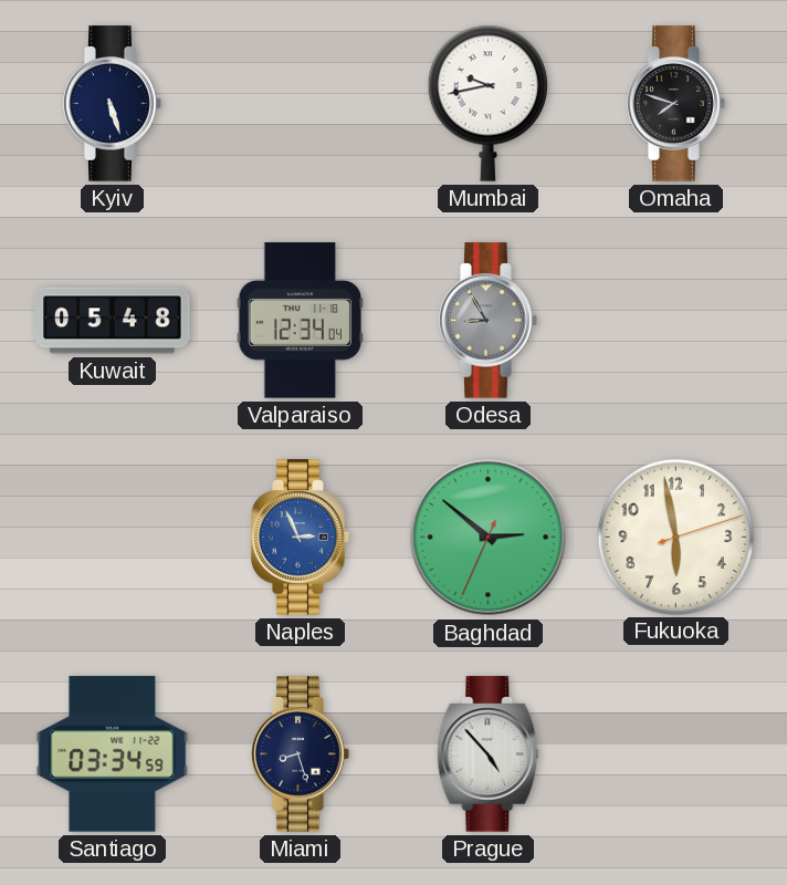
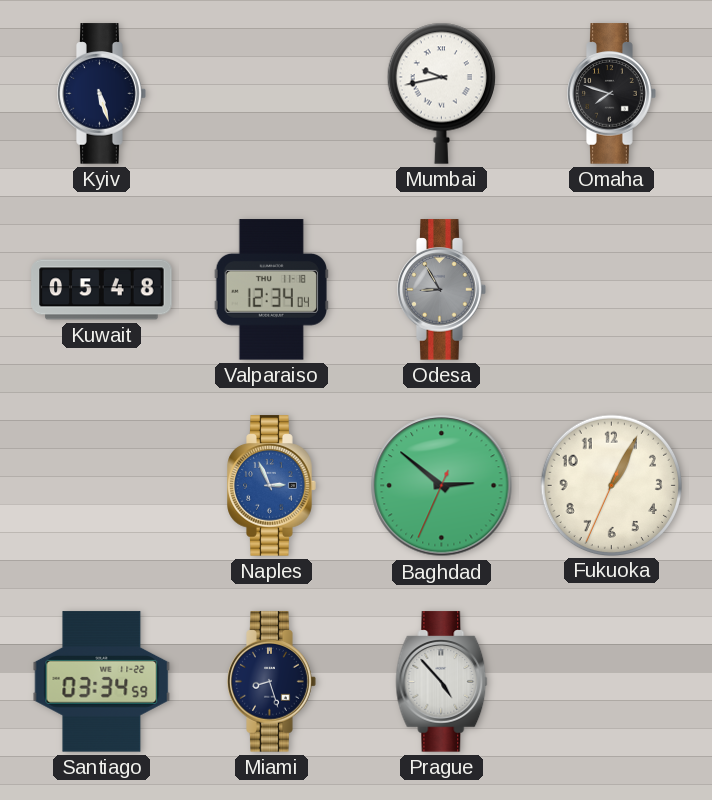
Fukuoka: 5:58 -> 1:04 (611, 485)
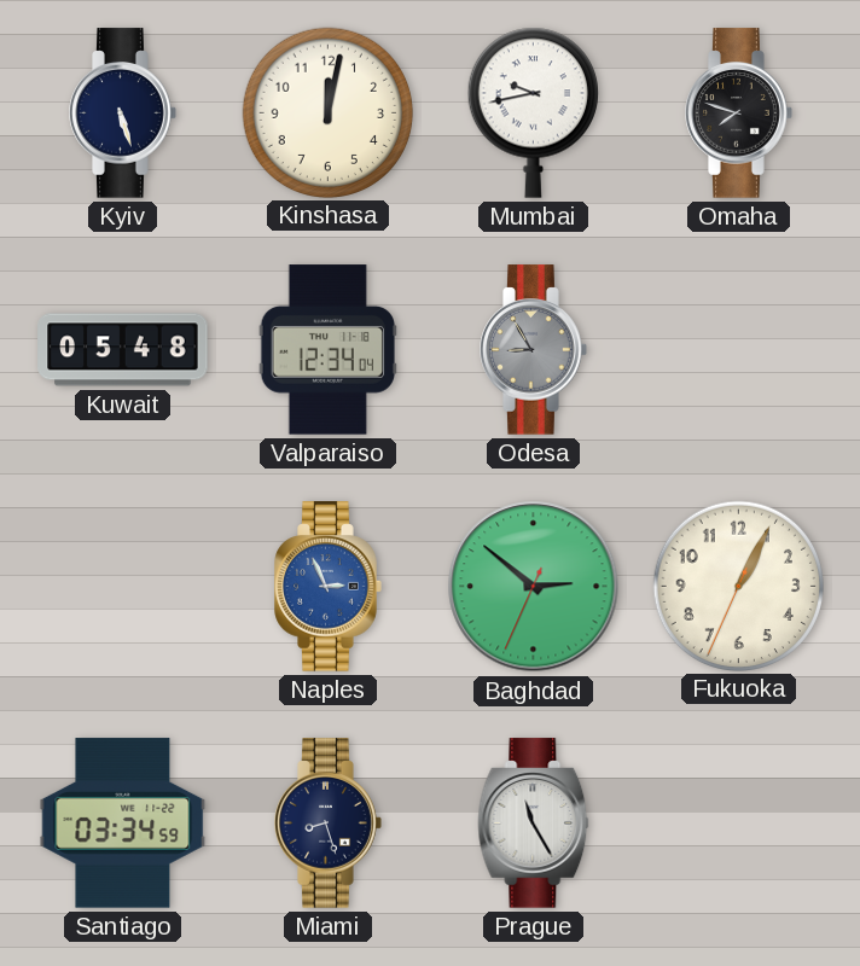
Kinshasa: none -> 12:02 (327, 112)
Prague: 4:53 -> 11:25 (534, 824)
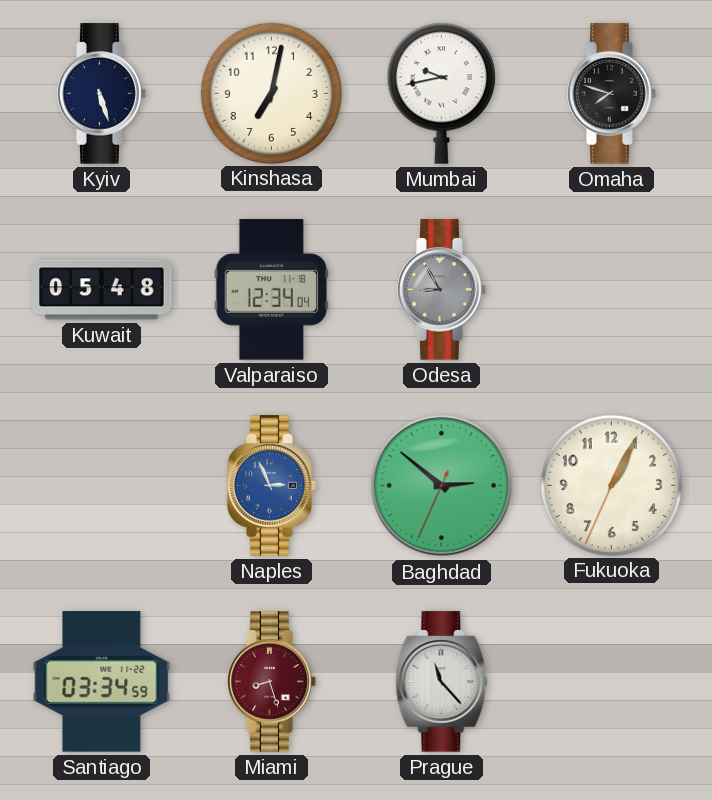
Kinshasa: 12:02 -> 7:02 (271, 93)
Miami dial: navy -> burgundy (272, 682)
Prague: 11:25 -> 11:23 (442, 682)
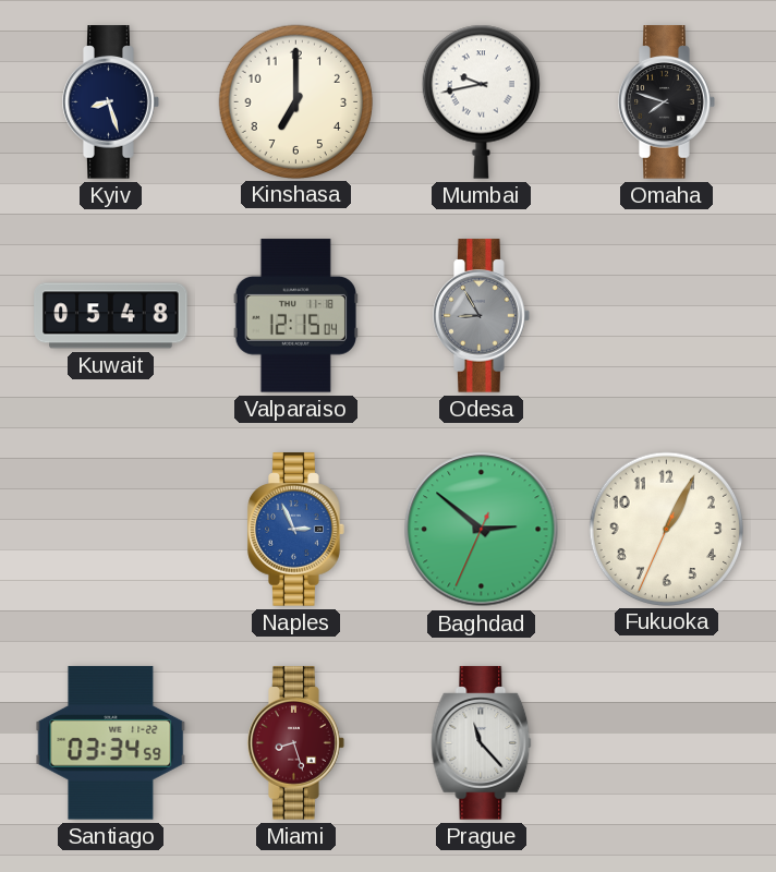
Kyiv: 5:27 -> 8:27 (111, 102)
Kinshasa: 7:02 -> 7:00 (295, 101)
Valparaiso: 12:34 -> 12:15 (295, 316)
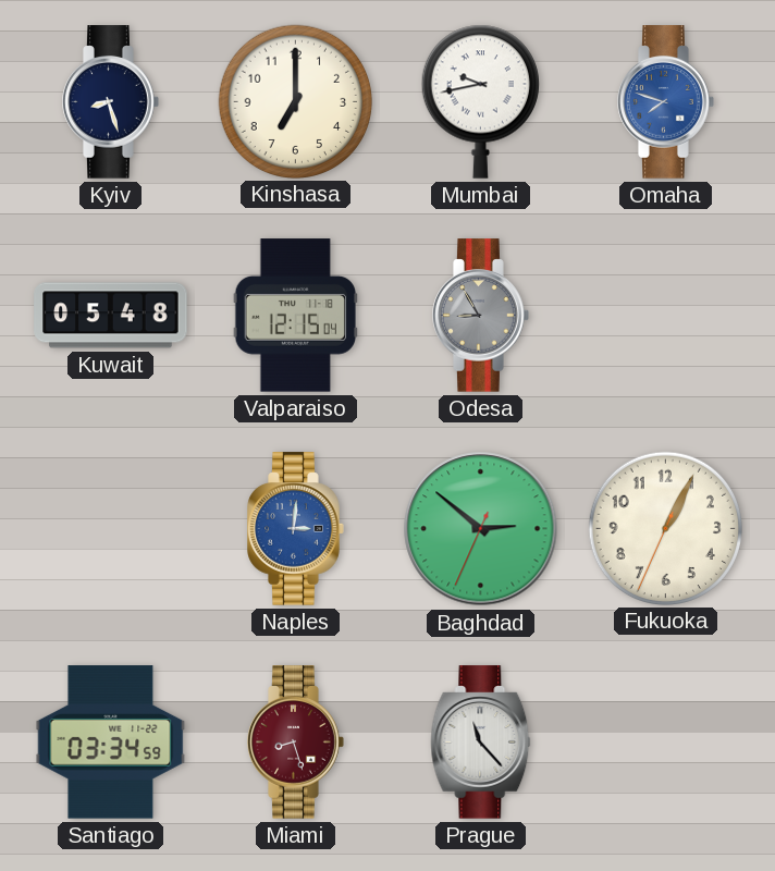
Omaha dial: black -> blue (666, 102)
Naples: 2:56 -> 3:01 (296, 529)
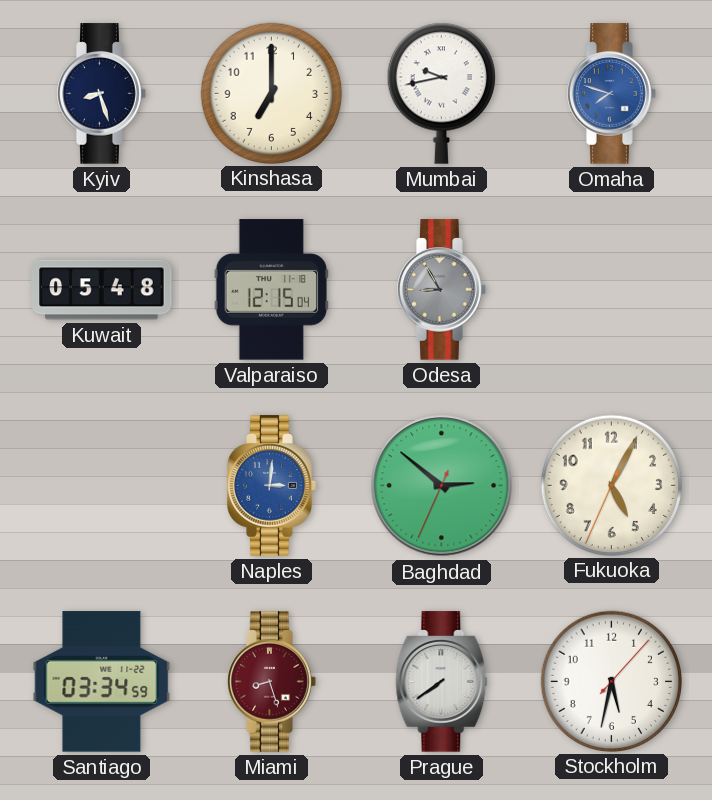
Fukuoka: 1:04 -> 5:04 (611, 485)
Prague: 11:23 -> 7:39 (442, 682)
Stockholm: none -> 5:32 (611, 681)
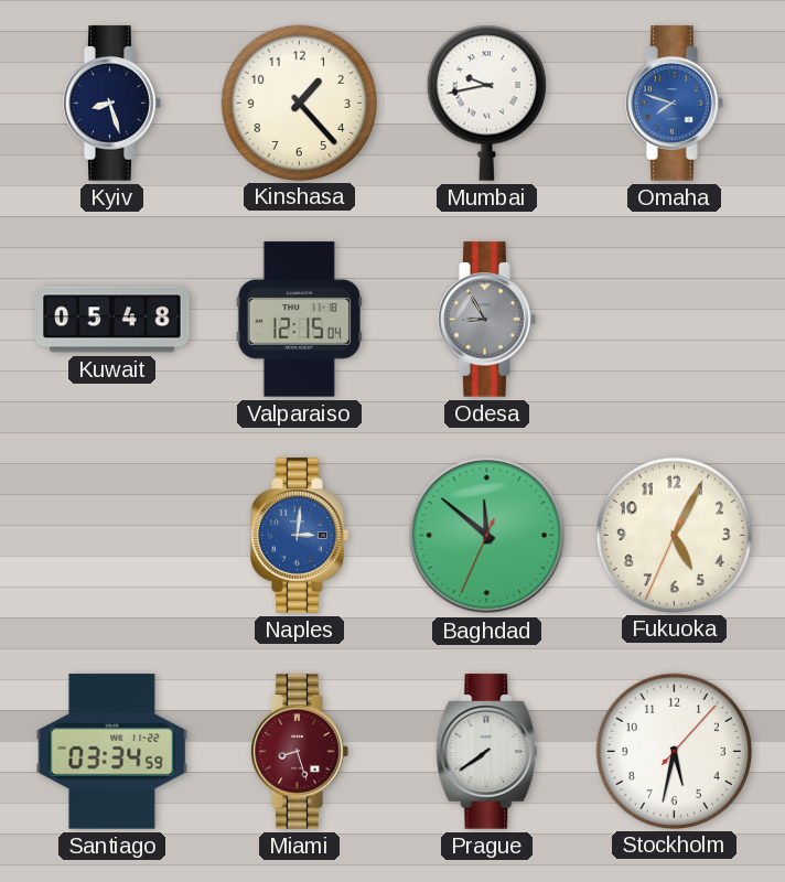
Kinshasa: 7:00 -> 1:23 (299, 103)
Baghdad: 2:51 -> 11:51 (487, 536)
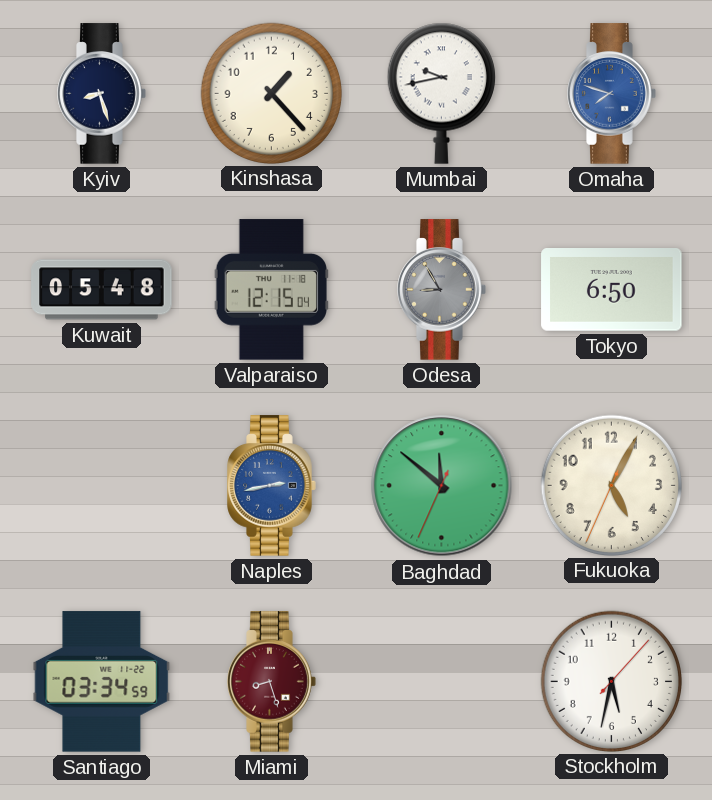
Tokyo: none -> 6:50 (612, 290)
Naples: 3:01 -> 2:43 (272, 486)
Prague: 7:39 -> none (487, 752)
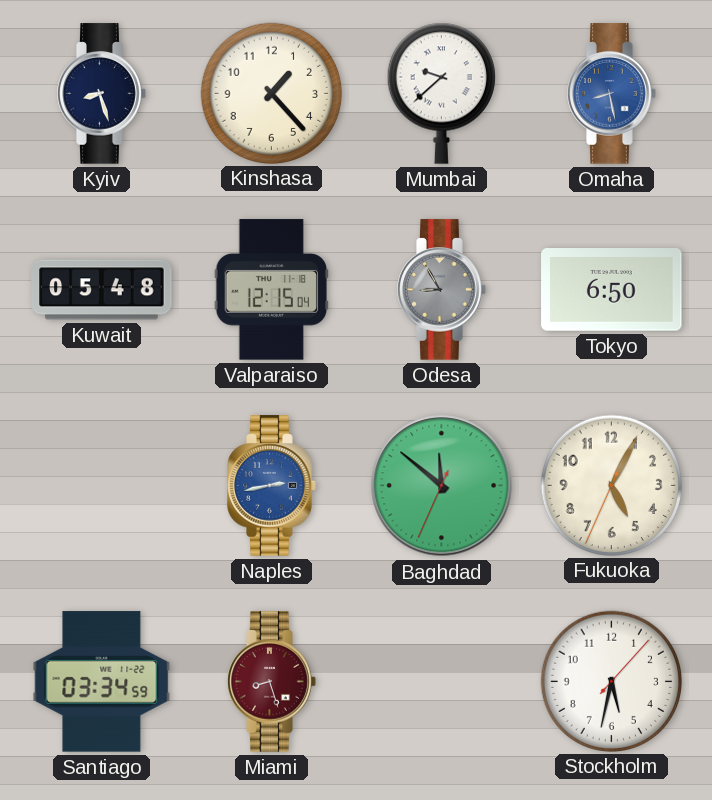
Mumbai: 9:43 -> 9:38 (441, 93)
Omaha: 7:48 -> 8:28 (612, 94)
